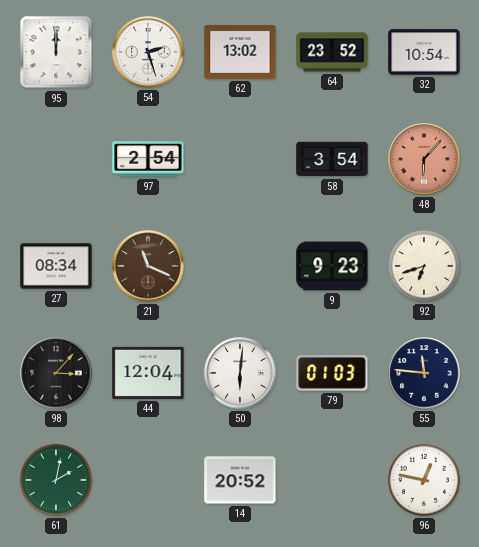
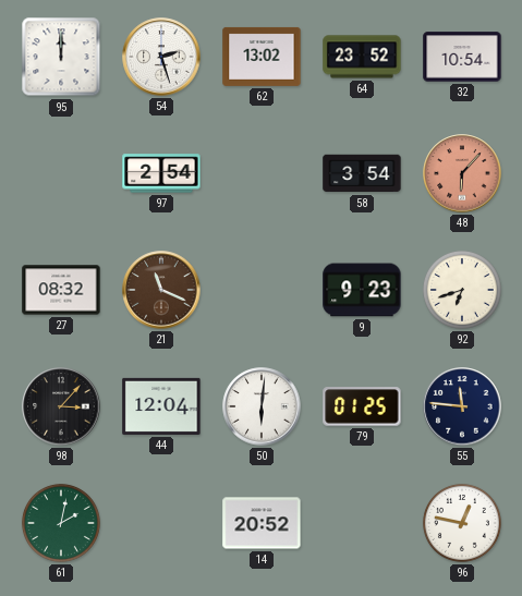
27: 08:34 -> 08:32 (61, 290)
79: 01:03 -> 01:25 (362, 406)
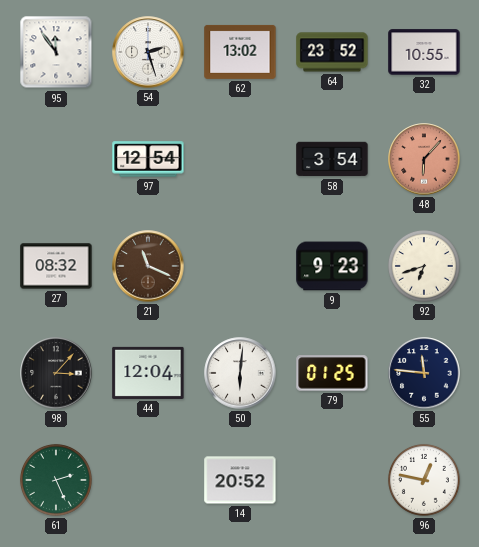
95: 12:00 -> 11:54 (56, 52)
32: 10:54 -> 10:55 (424, 52)
97: 2:54 -> 12:54 (148, 159)
61: 2:02 -> 2:26 (56, 480)
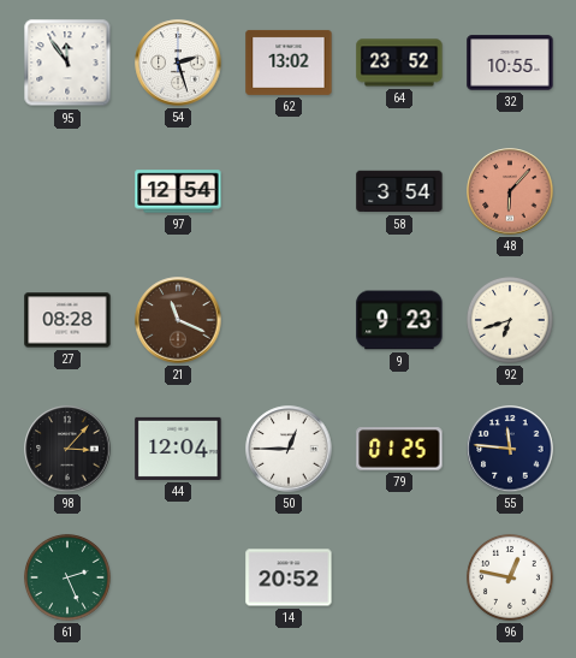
27: 08:32 -> 08:28 (67, 320)
50: 6:01 -> 12:45 (289, 449)
